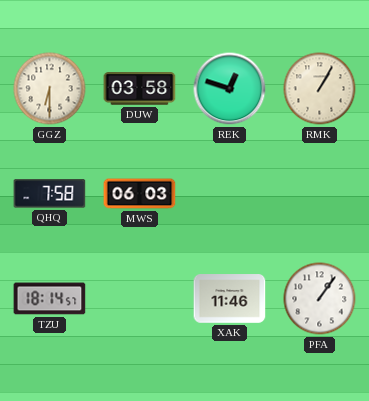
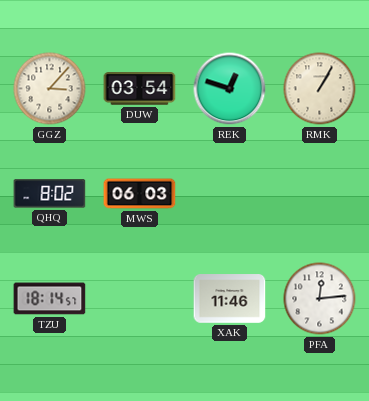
GGZ: 6:30 -> 3:07 (50, 89)
DUW: 03:58 -> 03:54 (140, 89)
QHQ: 7:58 -> 8:02 (50, 194)
PFA: 1:06 -> 12:14 (320, 299)
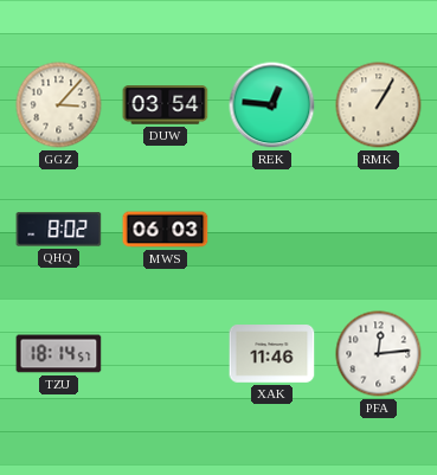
REK: 12:48 -> 12:46 (272, 105)
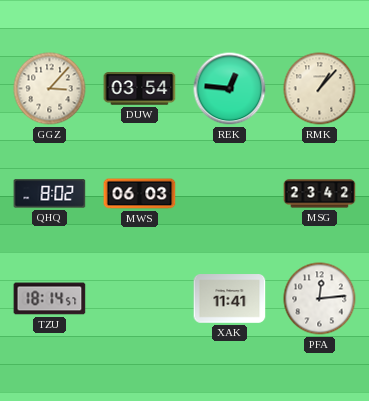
RMK: 1:05 -> 1:07 (320, 89)
MSG: none -> 23:42 (320, 194)
XAK: 11:46 -> 11:41 (230, 299)
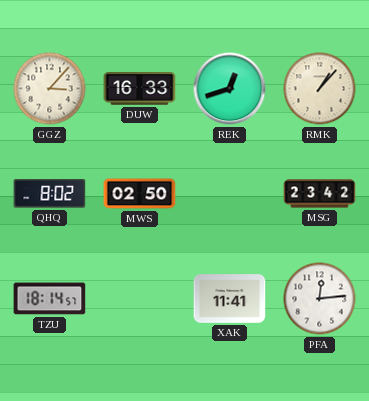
DUW: 03:54 -> 16:33 (140, 89)
REK: 12:46 -> 12:42 (230, 89)
MWS: 06:03 -> 02:50 (140, 194)
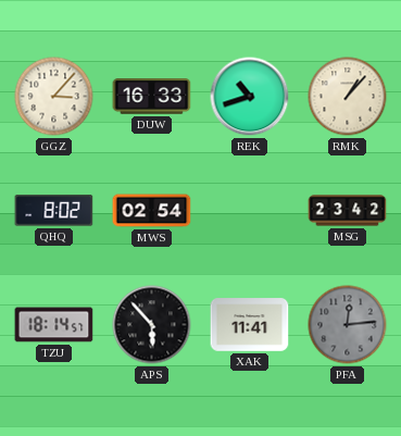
REK: 12:42 -> 10:42 (250, 97)
MWS: 02:50 -> 02:54 (152, 211)
APS: none -> 5:53 (152, 325)
PFA dial: white -> grey (348, 325)
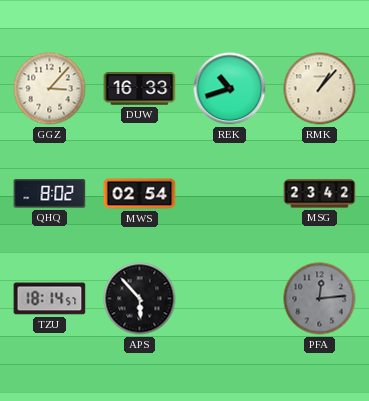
XAK: 11:41 -> none (250, 325)
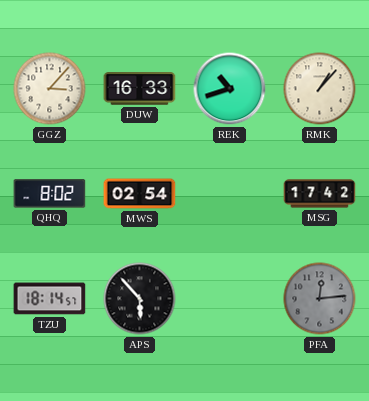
MSG: 23:42 -> 17:42 (320, 194)
